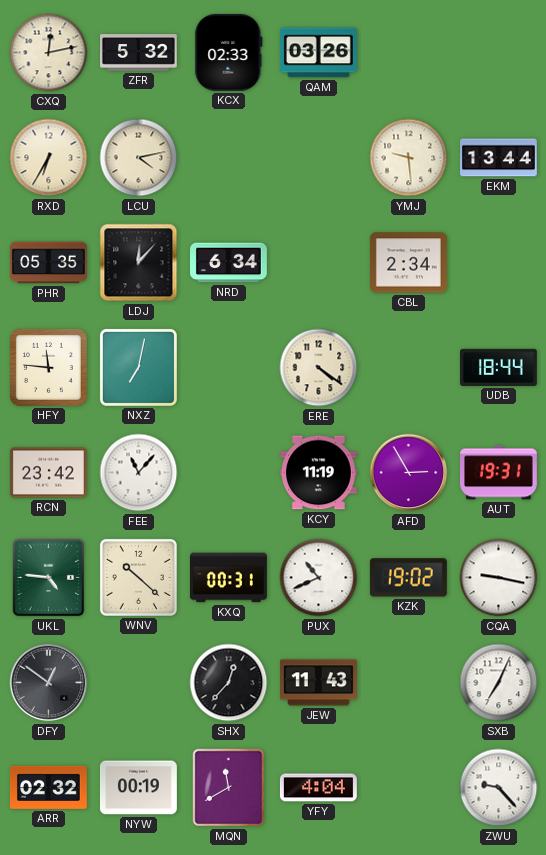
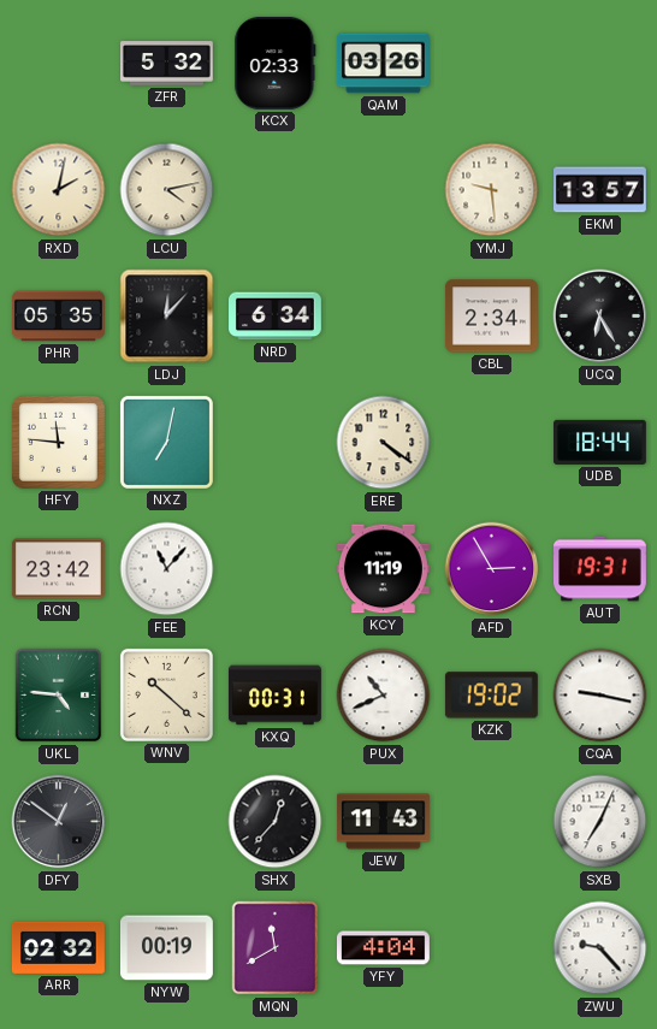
CXQ: 12:13 -> none (49, 53)
RXD: 6:35 -> 2:02 (59, 190)
EKM: 13:44 -> 13:57 (600, 190)
UCQ: none -> 6:25 (600, 317)
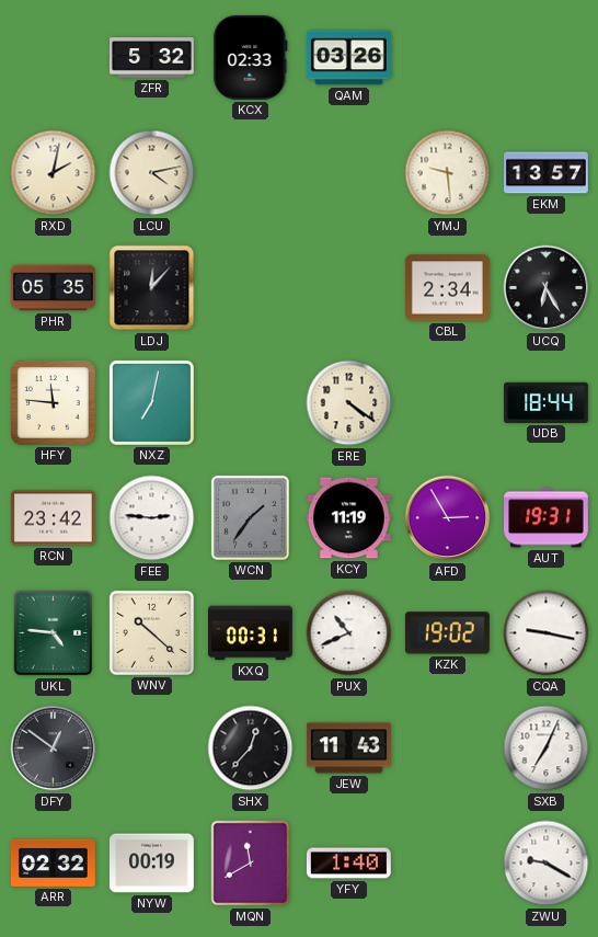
NRD: 6:34 -> none (276, 317)
FEE: 11:07 -> 2:46 (152, 518)
WCN: none -> 1:36 (250, 517)
YFY: 4:04 -> 1:40 (348, 864)
ZWU: 9:23 -> 9:20 (547, 864)
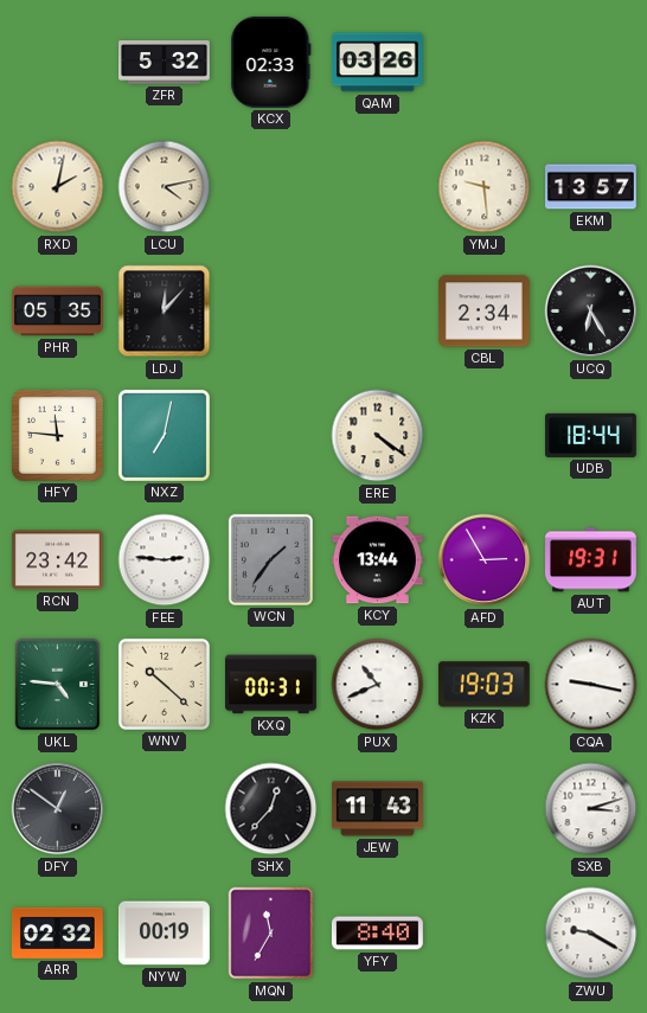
KCY: 11:19 -> 13:44 (377, 560)
KZK: 19:02 -> 19:03 (483, 685)
SXB: 7:04 -> 3:12 (591, 809)
MQN: 11:40 -> 11:35 (271, 934)
YFY: 1:40 -> 8:40 (377, 934)
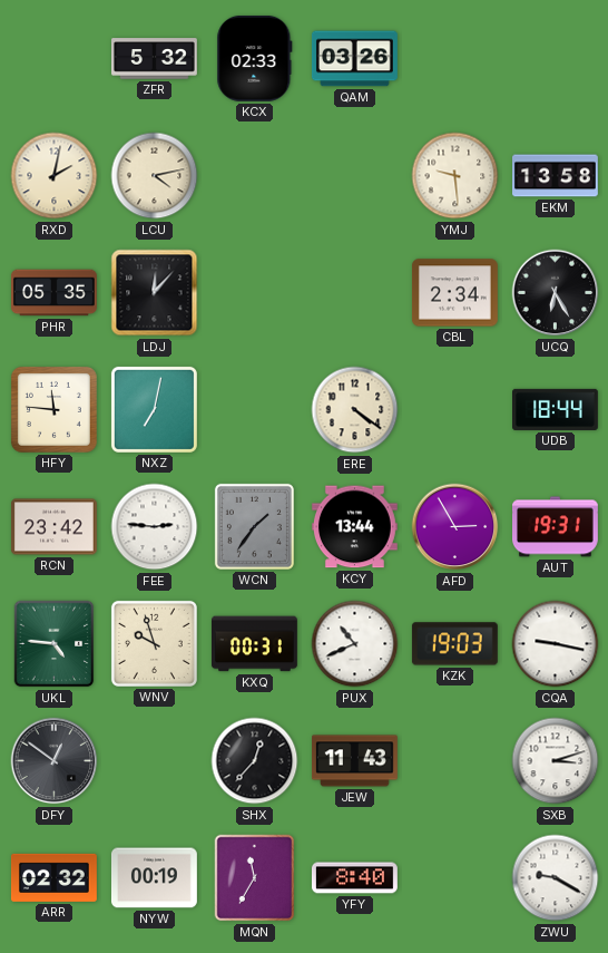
EKM: 13:57 -> 13:58 (556, 176)
WNV: 10:22 -> 9:57 (154, 643)
